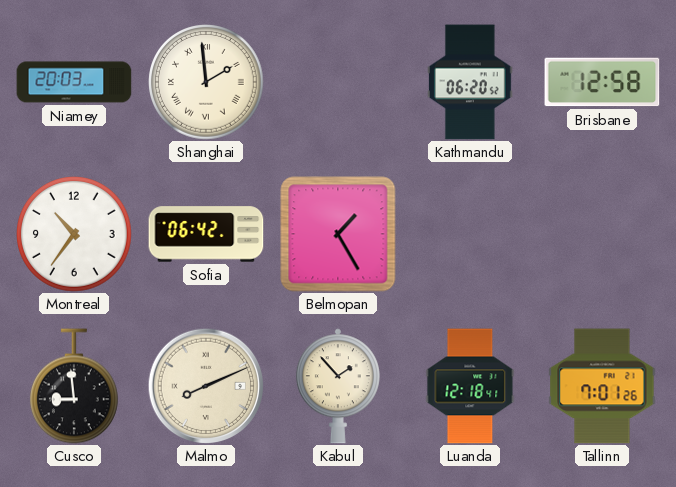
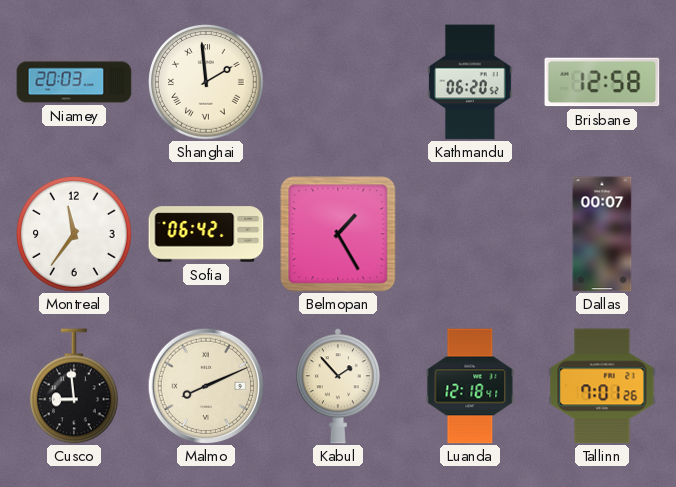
Montreal: 10:36 -> 11:36 (75, 235)
Dallas: none -> 00:07 (602, 234)
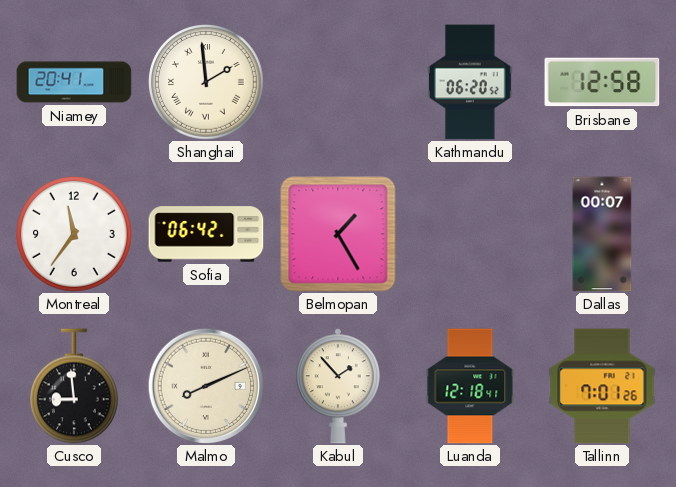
Niamey: 20:03 -> 20:41 (74, 82)
